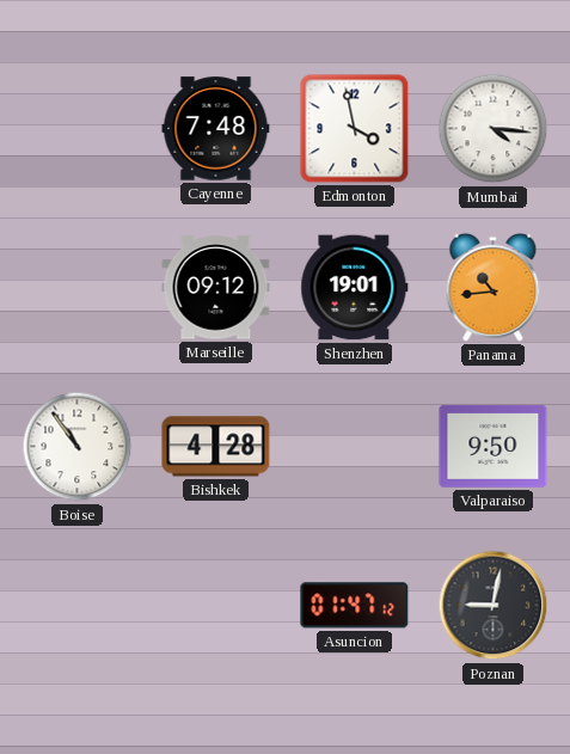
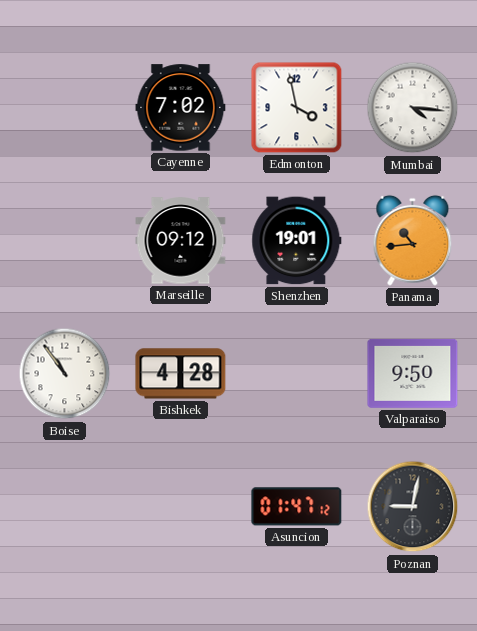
Cayenne: 7:48 -> 7:02 (181, 108)
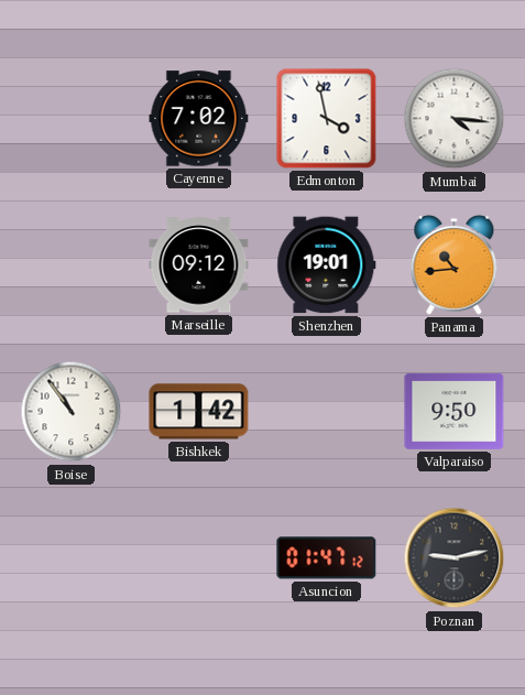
Bishkek: 4:28 -> 1:42 (199, 412)
Poznan: 9:02 -> 9:13 (455, 558)
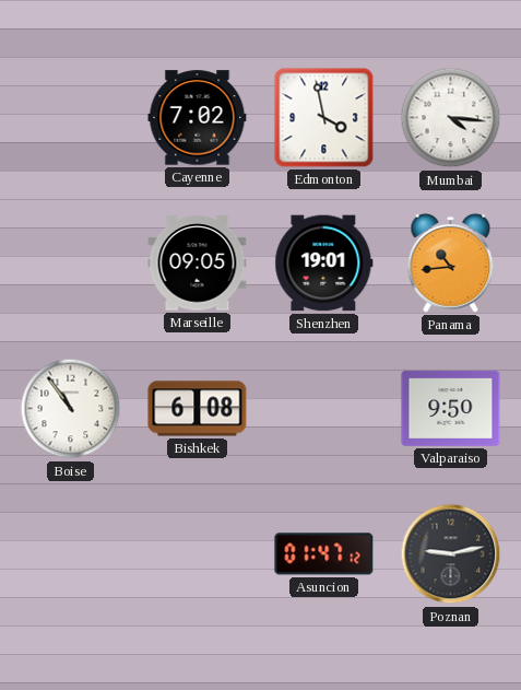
Marseille: 09:12 -> 09:05 (198, 264)
Bishkek: 1:42 -> 6:08 (198, 409)
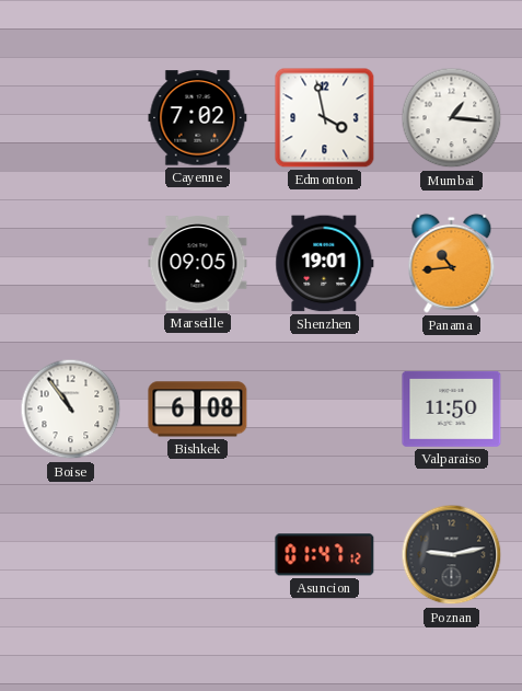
Mumbai: 4:16 -> 1:16 (452, 118)
Valparaiso: 9:50 -> 11:50 (452, 408)
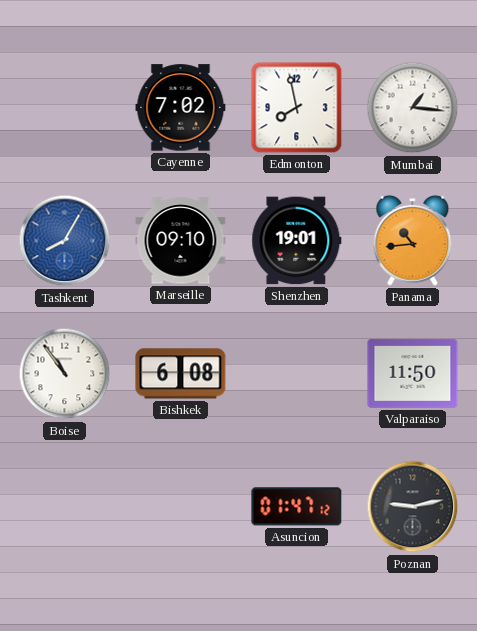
Edmonton: 3:58 -> 7:58 (297, 108)
Tashkent: none -> 8:05 (65, 241)
Marseille: 09:05 -> 09:10 (181, 241)
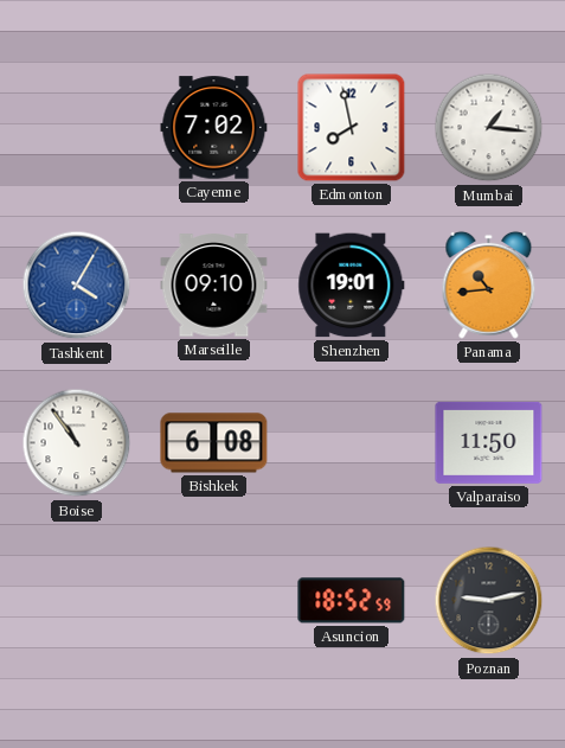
Tashkent: 8:05 -> 4:05 (77, 286)
Asuncion: 01:47 -> 18:52 (352, 601)
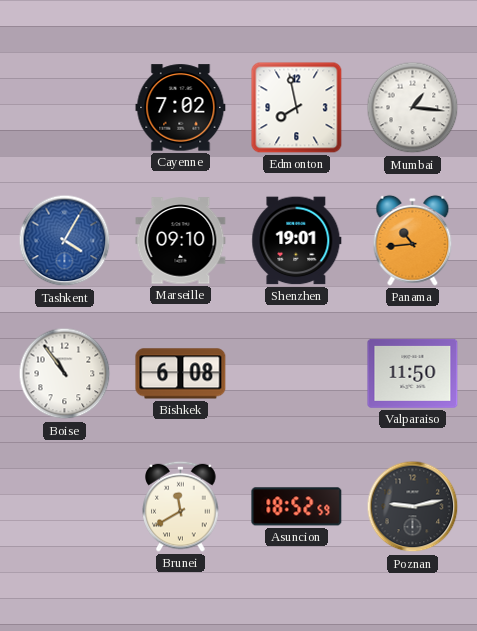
Brunei: none -> 11:40 (181, 506)
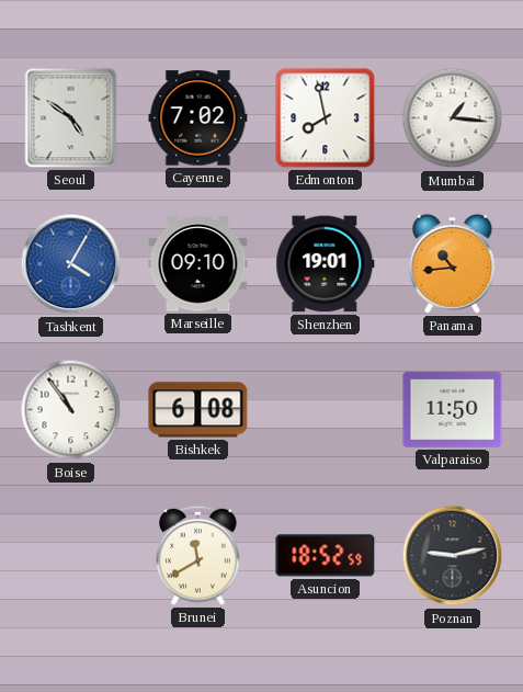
Seoul: none -> 4:51 (71, 118)
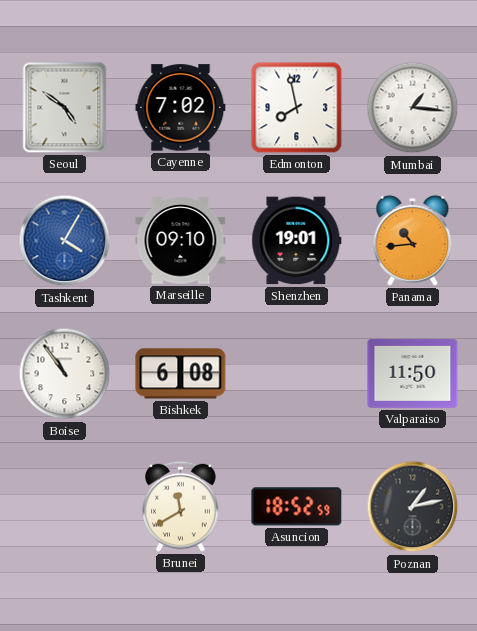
Poznan: 9:13 -> 1:13 (413, 507)
